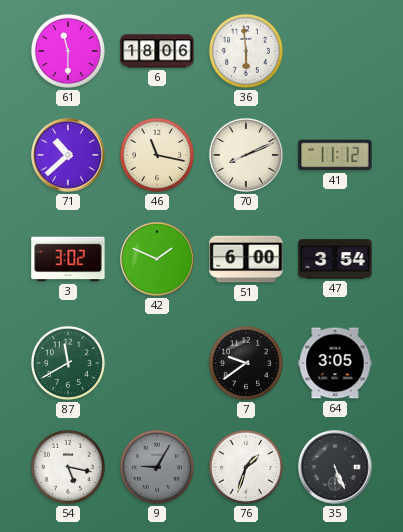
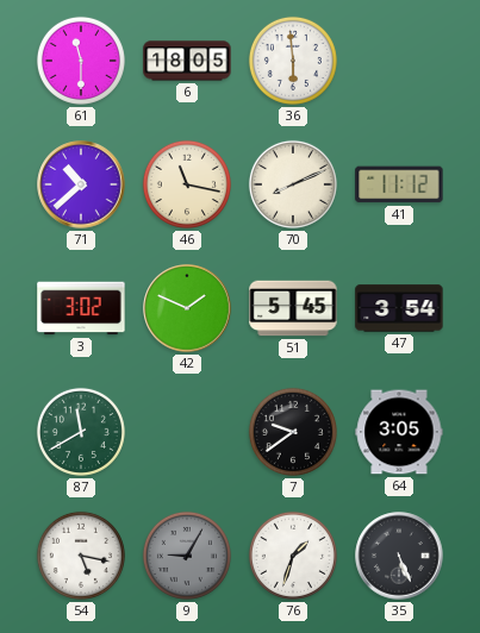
6: 18:06 -> 18:05 (187, 61)
51: 6:00 -> 5:45 (293, 308)
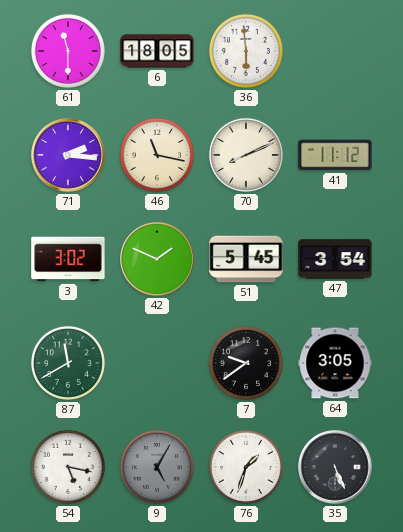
71: 10:38 -> 2:16 (68, 155)
9: 9:05 -> 5:05 (157, 467)
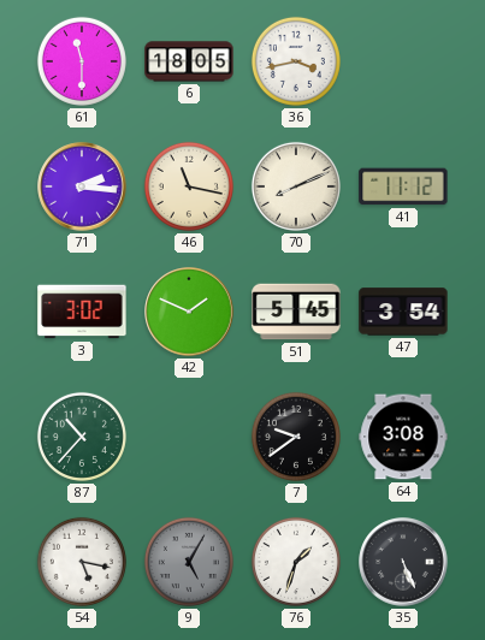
36: 5:59 -> 3:43 (296, 61)
87: 11:40 -> 10:37 (82, 437)
64: 3:05 -> 3:08 (403, 437)
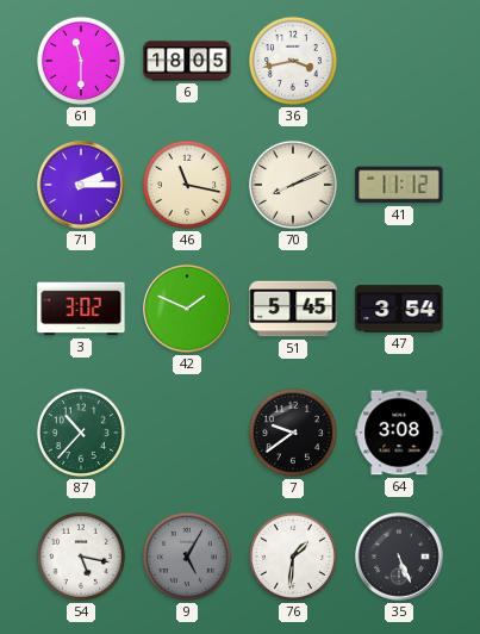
71: 2:16 -> 2:15 (81, 185)
76: 1:33 -> 1:31 (293, 557)
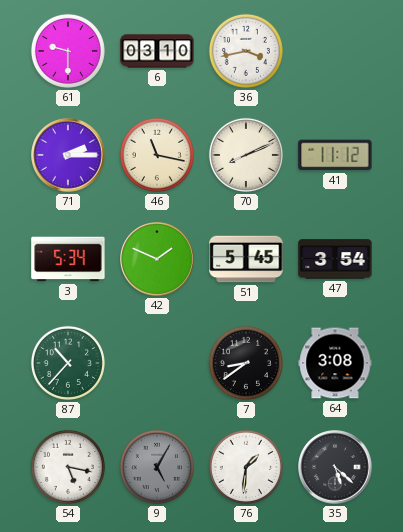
61: 11:30 -> 9:30 (68, 51)
6: 18:05 -> 03:10 (157, 51)
3: 3:02 -> 5:34 (68, 259)
7: 9:39 -> 8:39 (246, 363)
35: 5:26 -> 5:22 (335, 467)
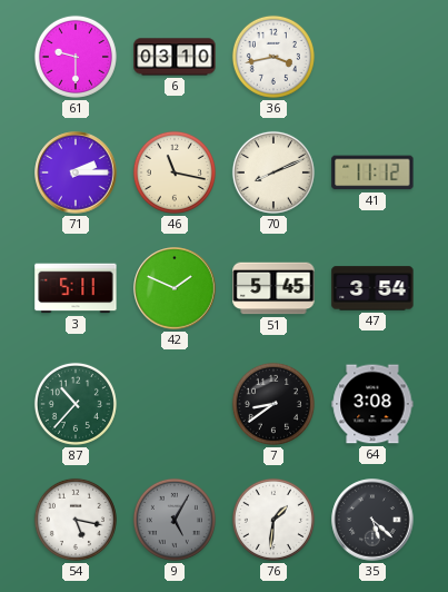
3: 5:34 -> 5:11 (76, 288)
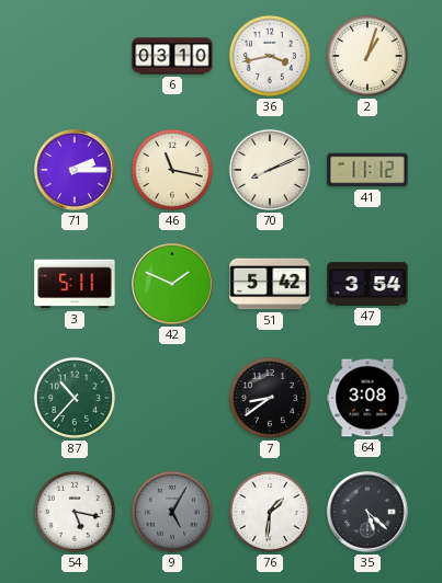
61: 9:30 -> none (76, 57)
2: none -> 1:03 (367, 56)
51: 5:45 -> 5:42 (270, 284)
